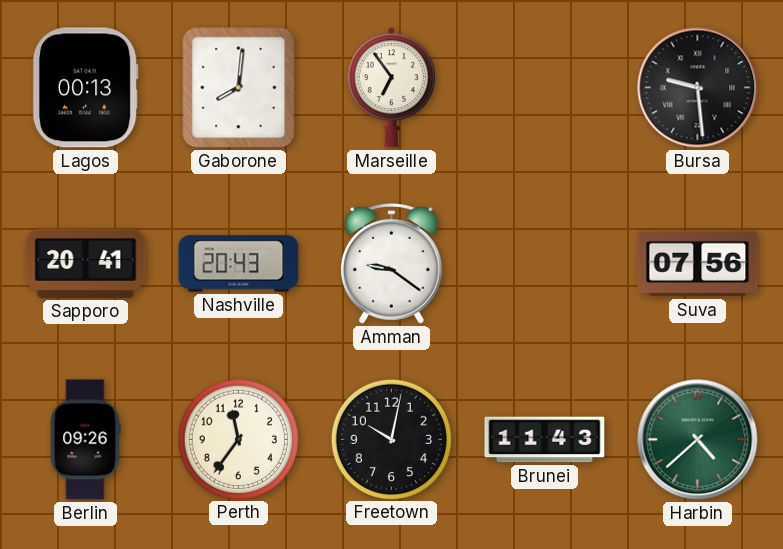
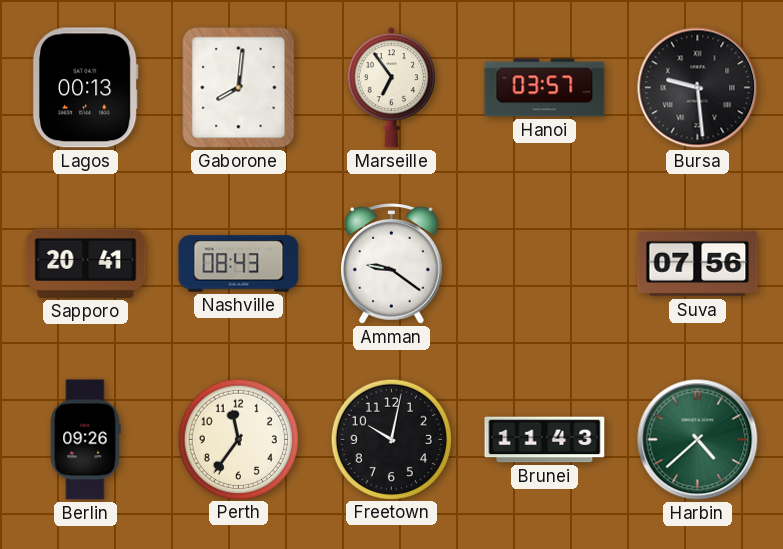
Hanoi: none -> 03:57 (545, 88)
Nashville: 20:43 -> 08:43 (239, 264)
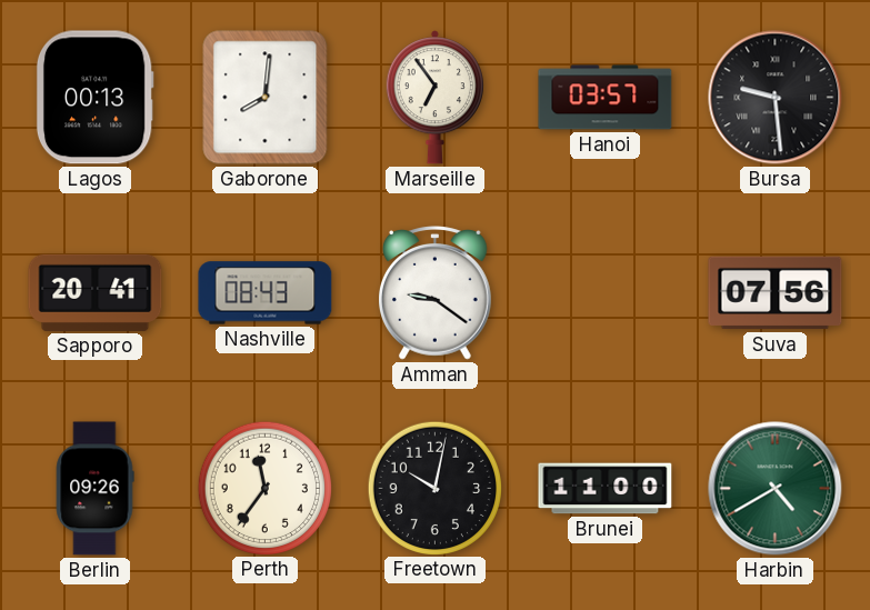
Brunei: 11:43 -> 11:00 (606, 489)
Harbin: 4:38 -> 4:40 (776, 489)
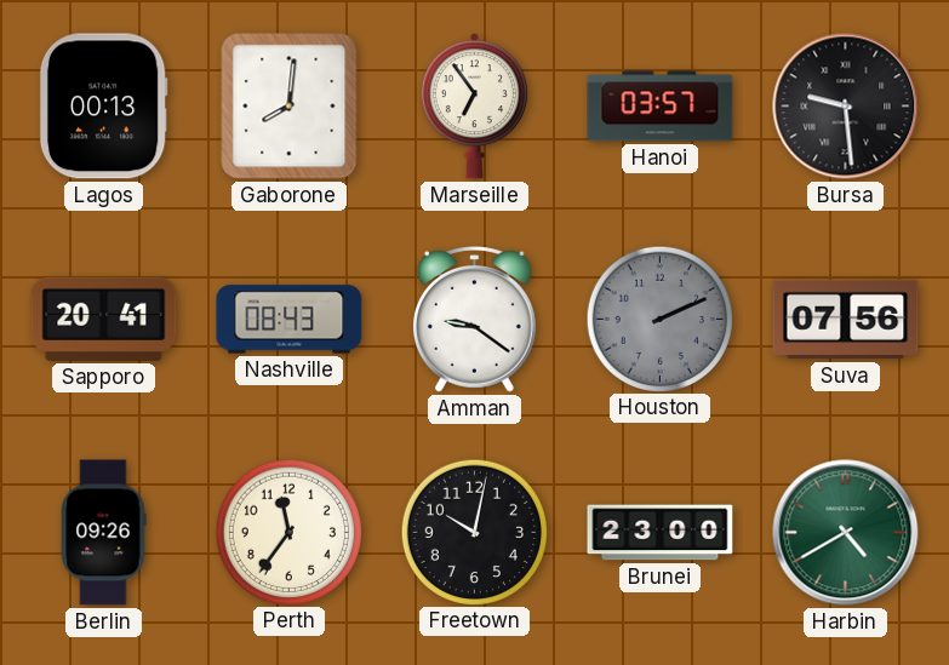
Houston: none -> 2:11 (659, 319)
Brunei: 11:00 -> 23:00 (661, 533)
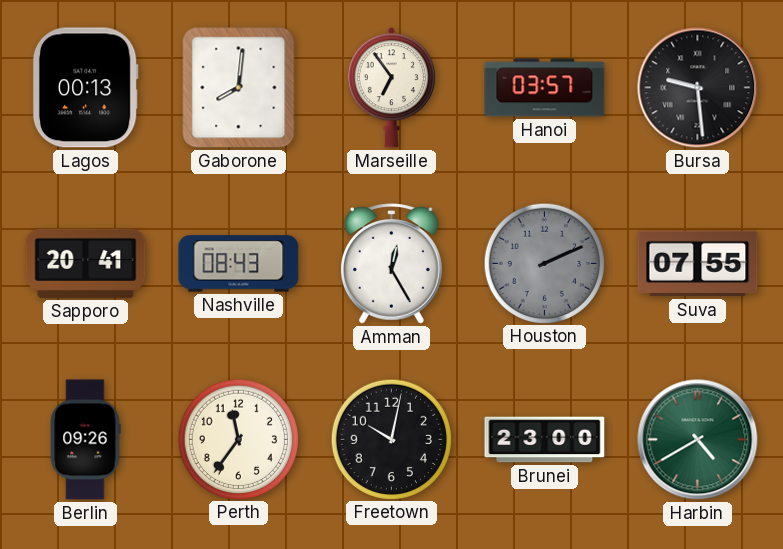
Amman: 9:21 -> 12:25 (392, 264)
Suva: 07:56 -> 07:55 (698, 264)
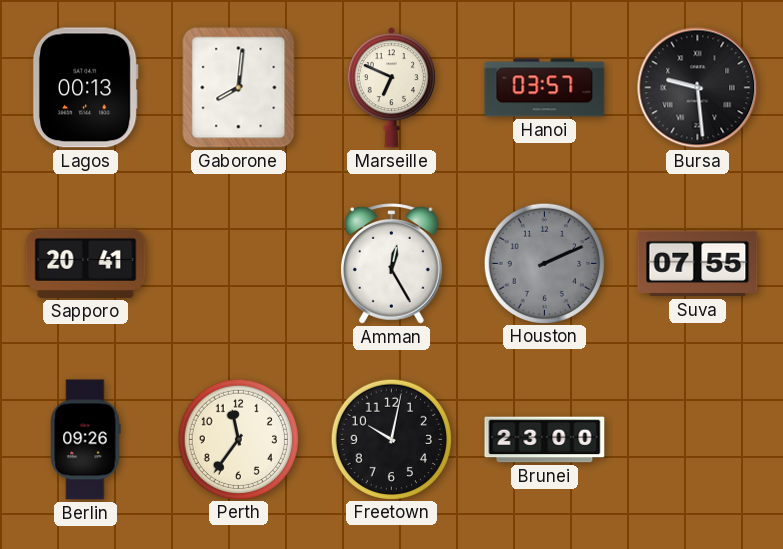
Marseille: 6:54 -> 6:49 (391, 88)
Nashville: 08:43 -> none (239, 264)
Harbin: 4:40 -> none (698, 440)
